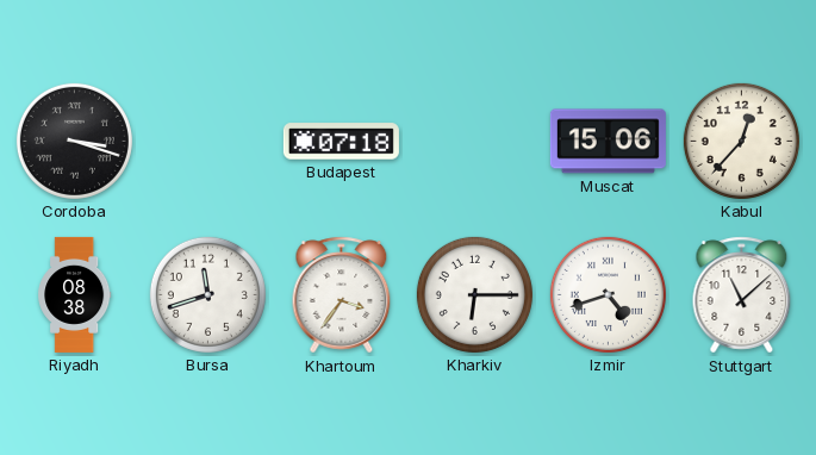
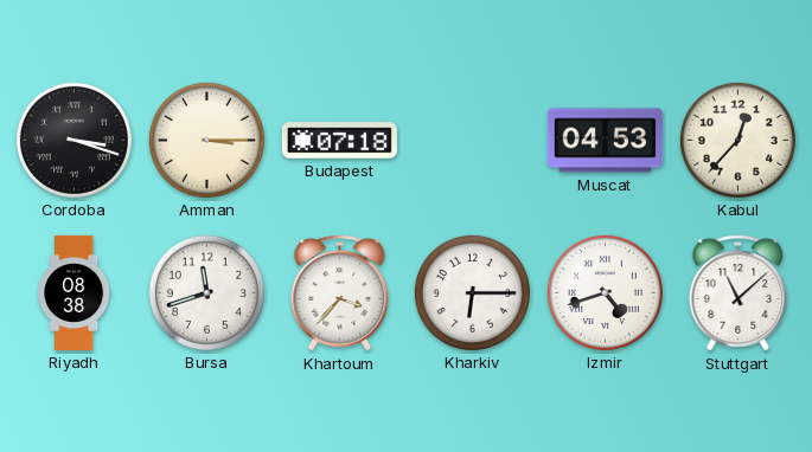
Amman: none -> 3:15 (206, 140)
Muscat: 15:06 -> 04:53 (605, 141)
Khartoum: 3:36 -> 3:37 (340, 293)
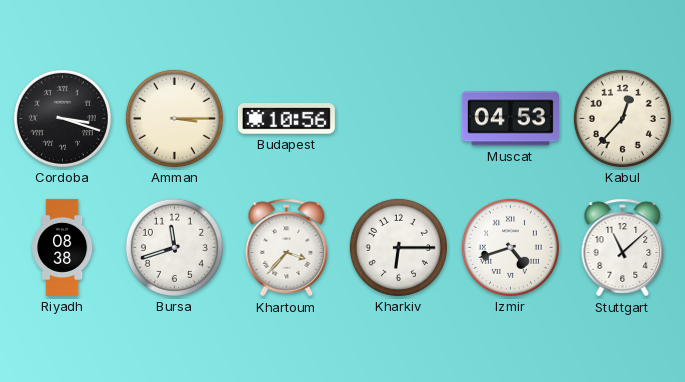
Budapest: 07:18 -> 10:56 (286, 119)
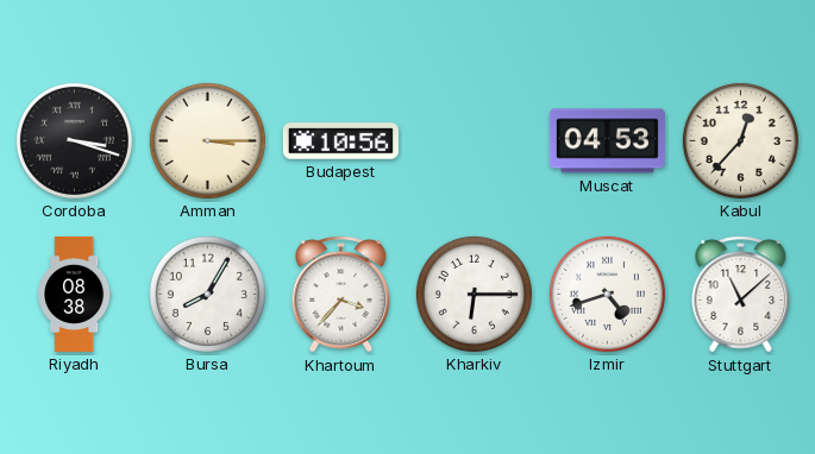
Bursa: 11:42 -> 8:05 (207, 294)
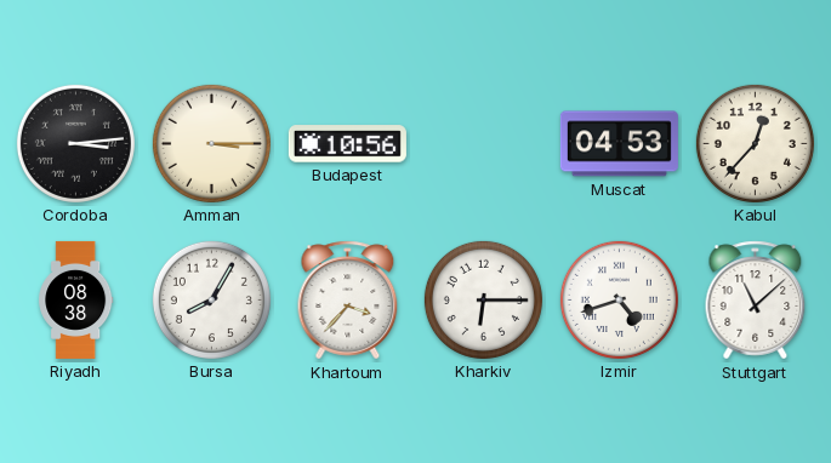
Cordoba: 3:18 -> 3:14 (75, 143)
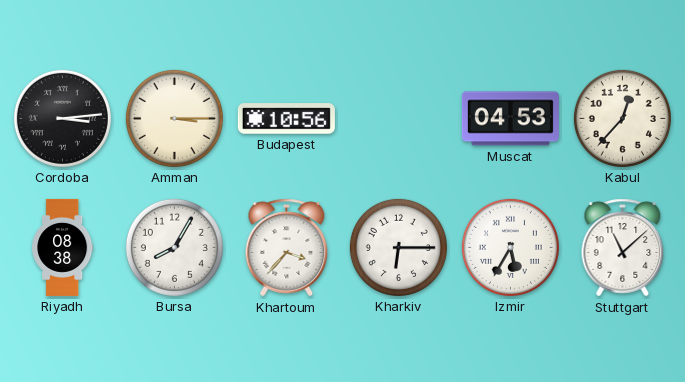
Izmir: 4:42 -> 5:35 (510, 247)
